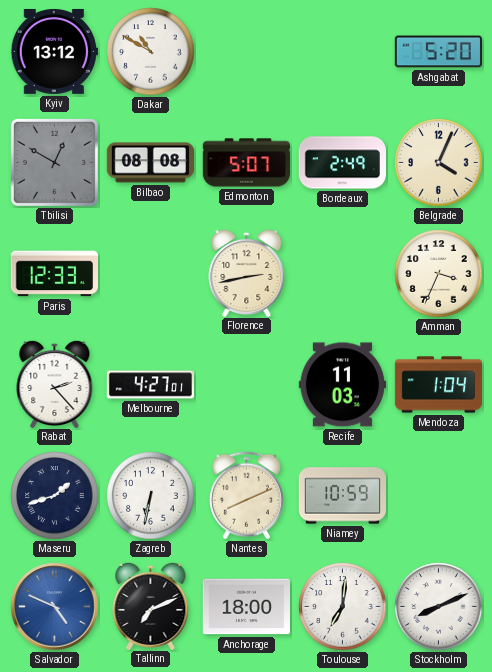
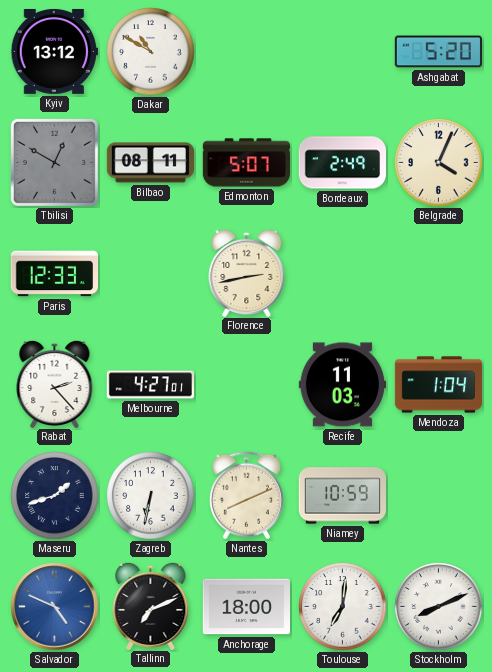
Bilbao: 08:08 -> 08:11 (150, 163)
Amman: 3:34 -> none (439, 274)
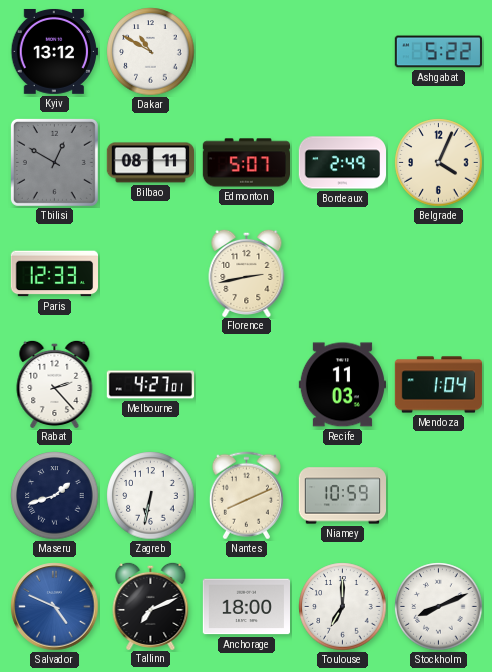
Ashgabat: 5:20 -> 5:22 (438, 52)
Toulouse: 7:01 -> 7:00 (343, 607)
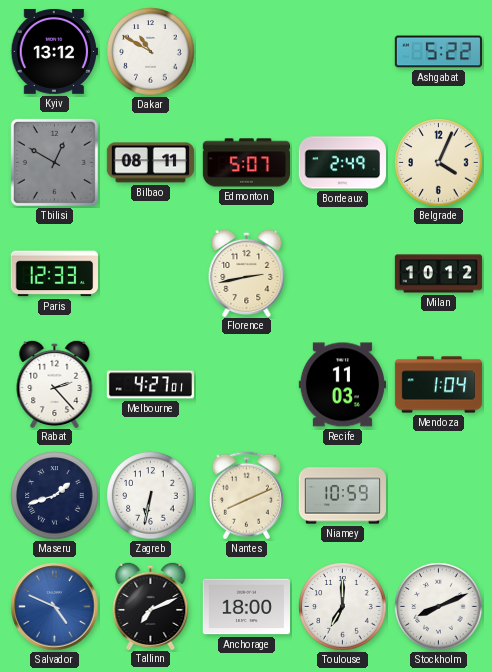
Milan: none -> 10:12 (439, 274)
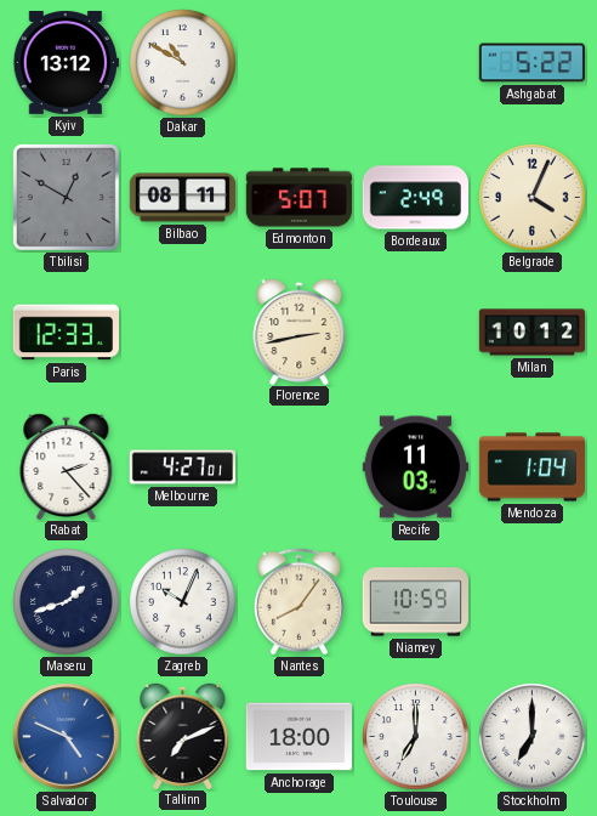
Zagreb: 6:32 -> 10:04 (183, 602)
Nantes: 8:11 -> 8:06 (298, 602)
Stockholm: 8:11 -> 7:00 (533, 737)
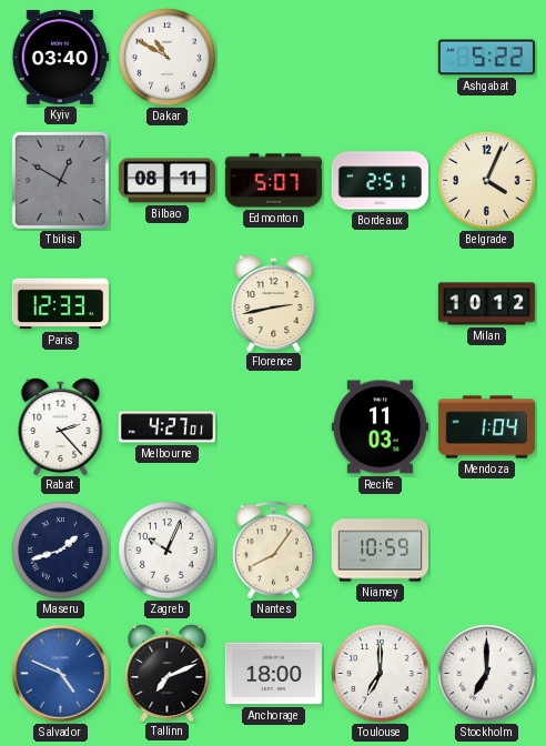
Kyiv: 13:12 -> 03:40 (60, 57)
Bordeaux: 2:49 -> 2:51 (381, 181)
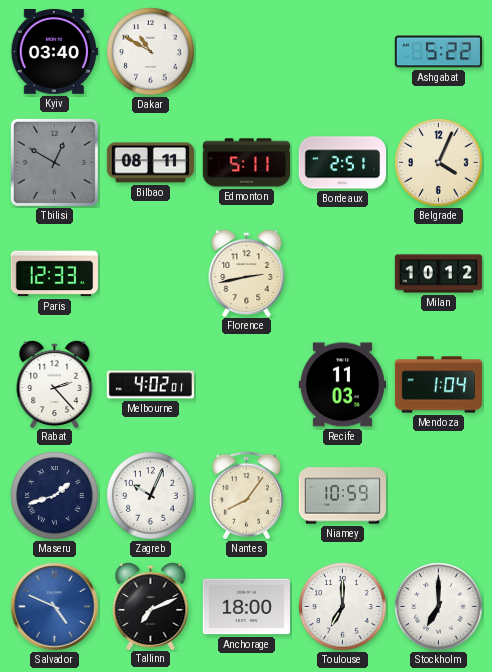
Edmonton: 5:07 -> 5:11 (246, 163)
Melbourne: 4:27 -> 4:02 (151, 385)
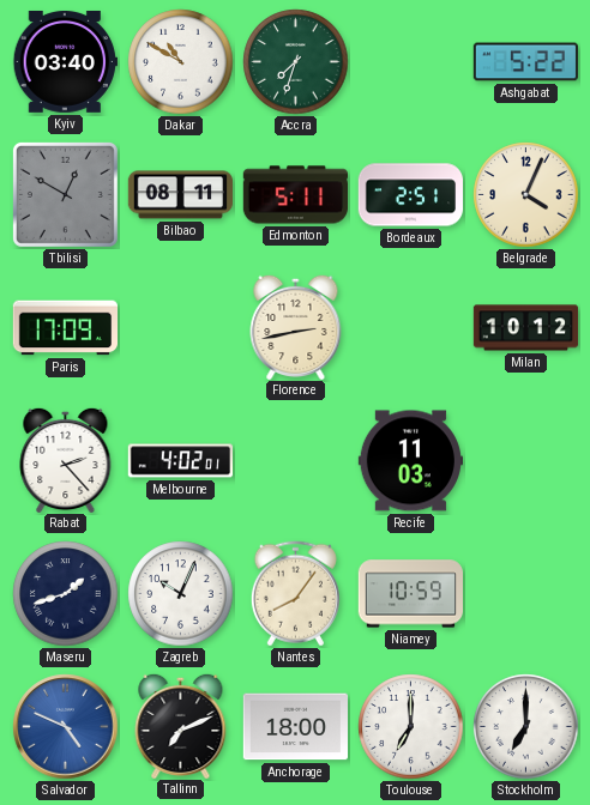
Accra: none -> 7:33 (296, 62)
Paris: 12:33 -> 17:09 (65, 328)
Mendoza: 1:04 -> none (439, 385)
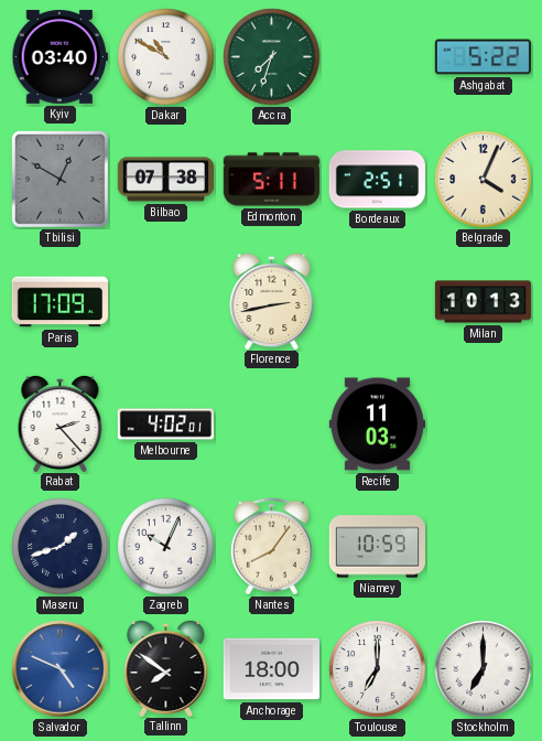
Bilbao: 08:11 -> 07:38 (165, 180)
Milan: 10:12 -> 10:13 (484, 302)
Tallinn: 7:11 -> 7:51 (166, 667)
